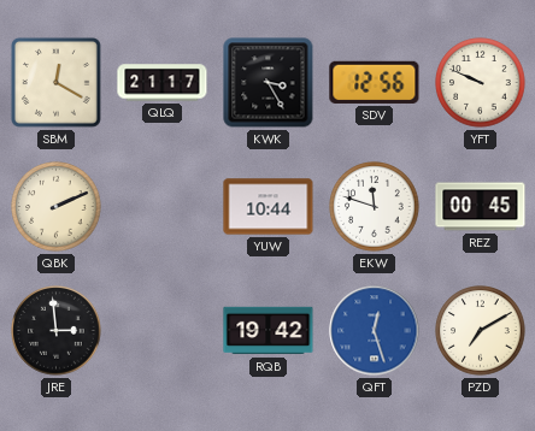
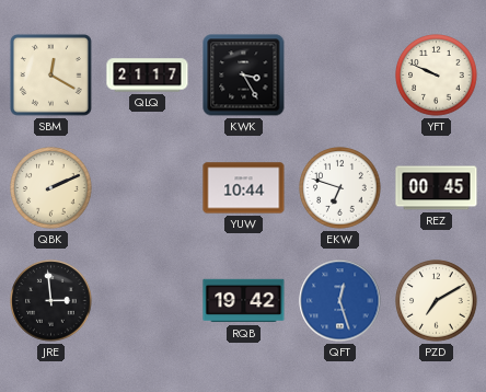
SDV: 12:56 -> none (375, 82)
EKW: 11:48 -> 6:48 (340, 188)
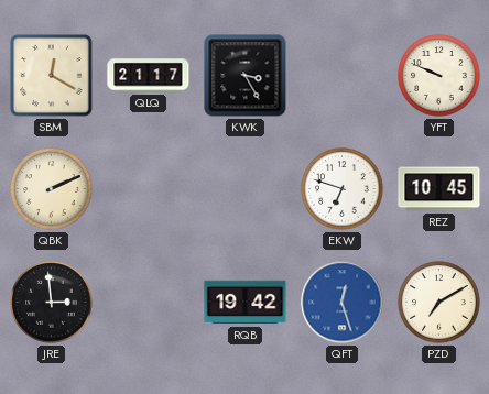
YUW: 10:44 -> none (244, 188)
REZ: 00:45 -> 10:45 (439, 189)
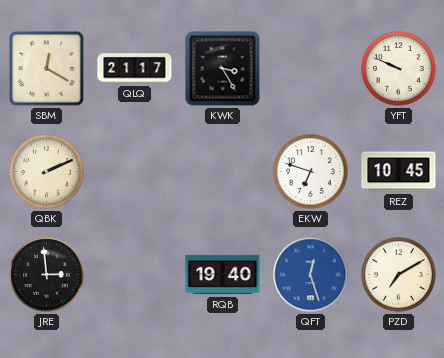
RQB: 19:42 -> 19:40 (223, 275)
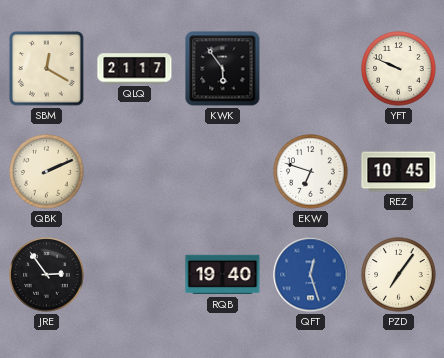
KWK: 3:25 -> 5:54 (223, 69)
JRE: 2:59 -> 2:54 (47, 275)
PZD: 7:10 -> 7:06 (399, 275)
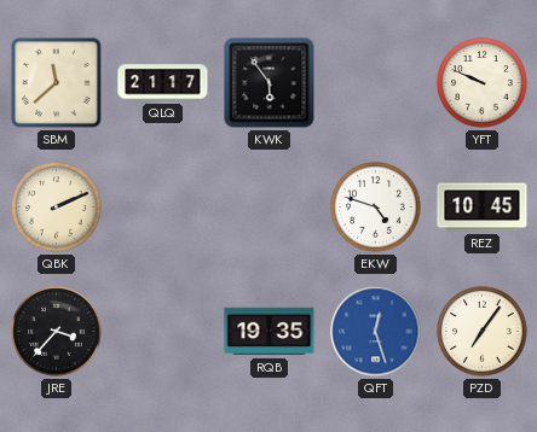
SBM: 12:20 -> 11:38 (56, 82)
EKW: 6:48 -> 4:48 (376, 208)
JRE: 2:54 -> 3:37 (57, 332)
RQB: 19:40 -> 19:35 (270, 332)
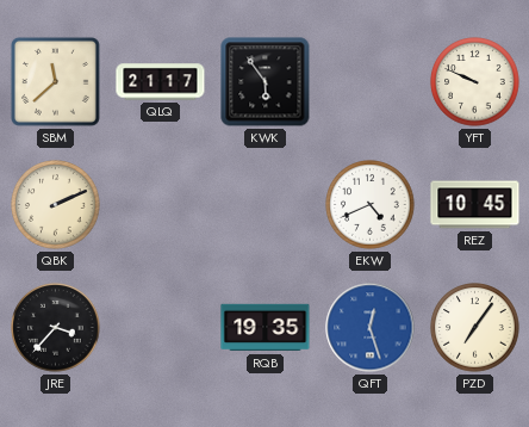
EKW: 4:48 -> 4:41 (371, 205)
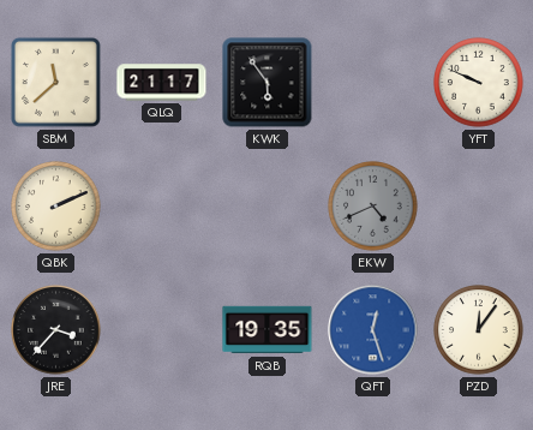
EKW dial: white -> grey (373, 207)
REZ: 10:45 -> none (475, 205)
PZD: 7:06 -> 12:06 (479, 330)
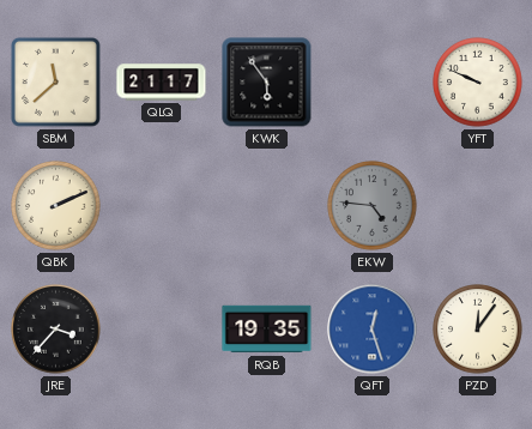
EKW: 4:41 -> 4:46 (373, 206)
